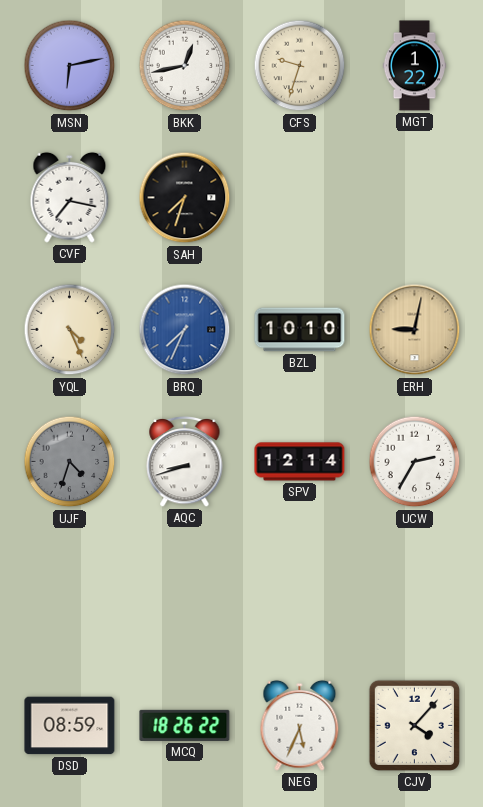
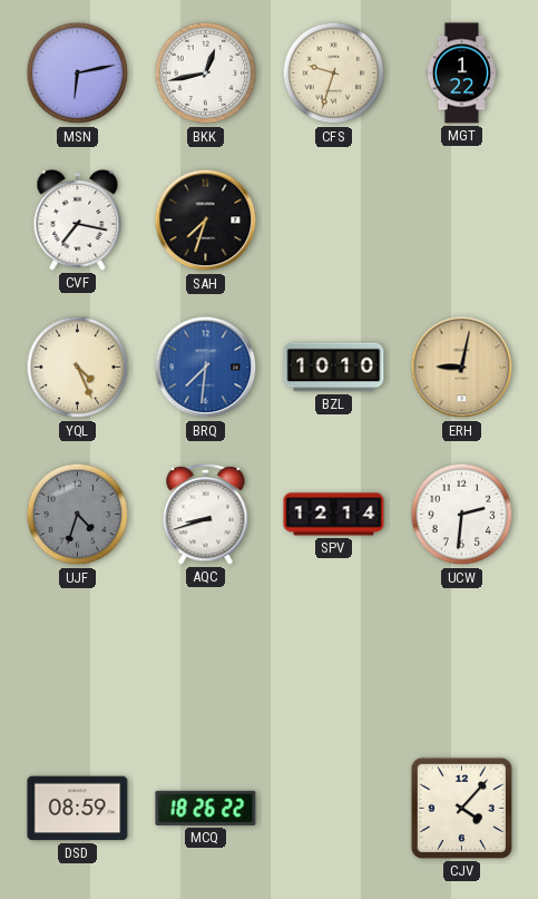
BRQ: 7:34 -> 7:31 (206, 368)
UCW: 2:35 -> 2:31 (462, 515)
NEG: 5:34 -> none (300, 725)
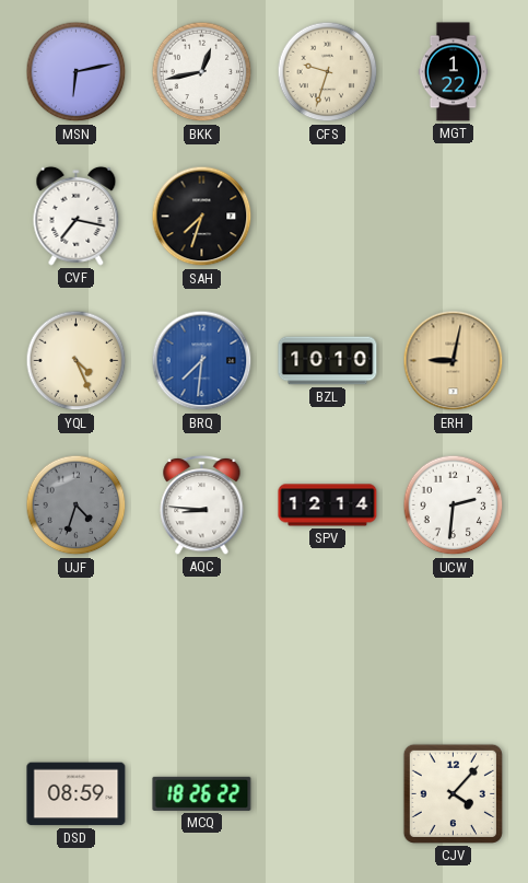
AQC: 8:42 -> 8:46 (202, 504)
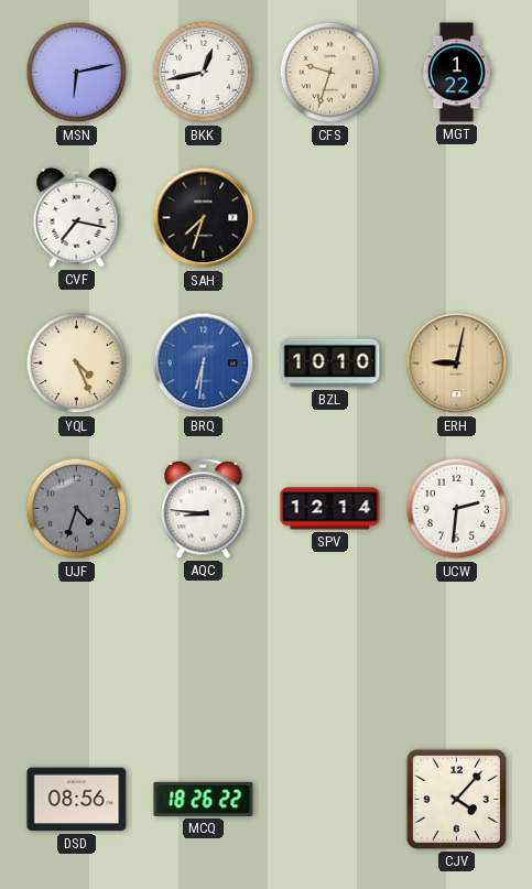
BRQ: 7:31 -> 6:31 (204, 364)
DSD: 08:59 -> 08:56 (77, 800)
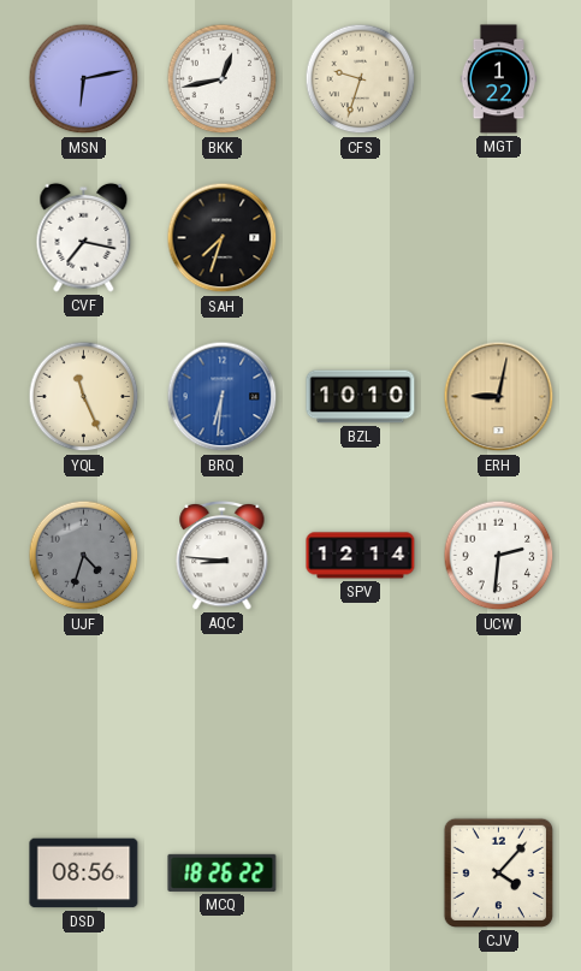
YQL: 4:26 -> 11:26 (84, 397)
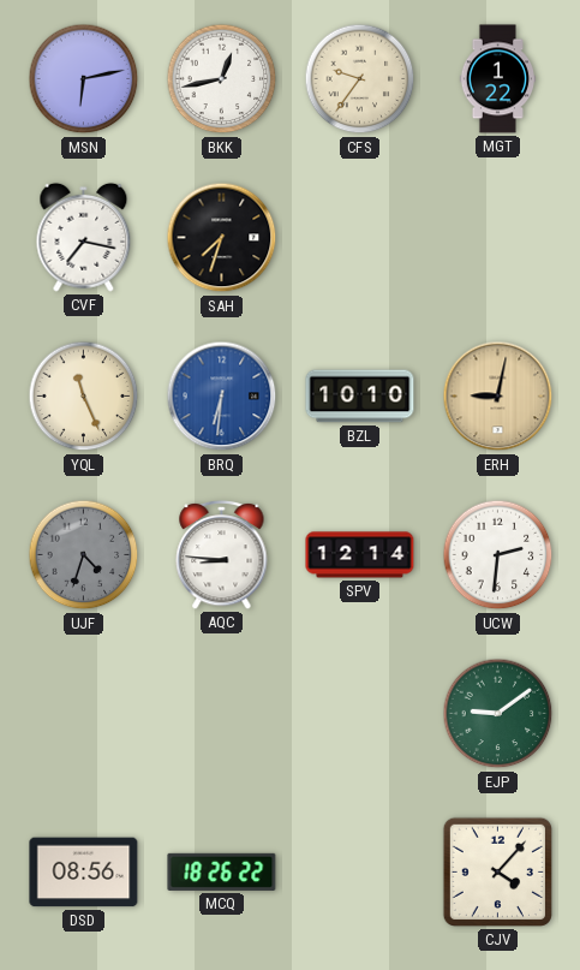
CFS: 9:33 -> 9:36 (360, 79)
EJP: none -> 9:09 (498, 714)
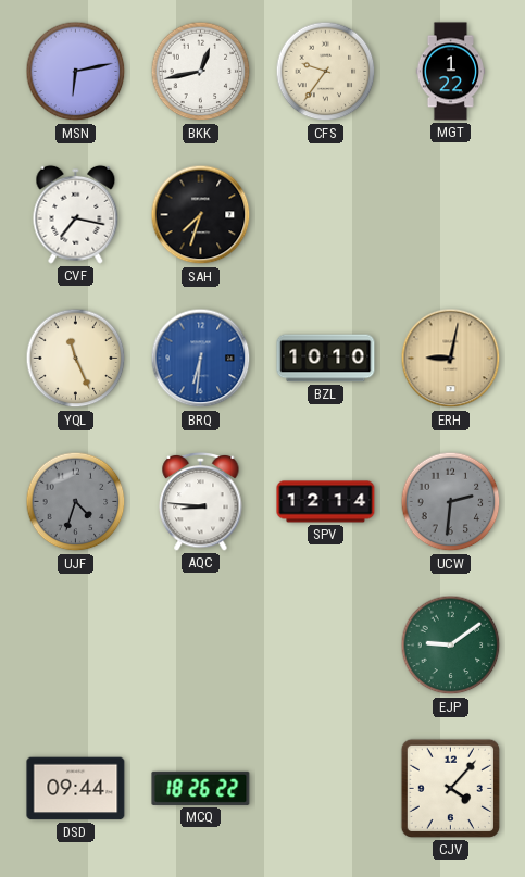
UCW dial: white -> grey (451, 502)
DSD: 08:56 -> 09:44 (76, 789)
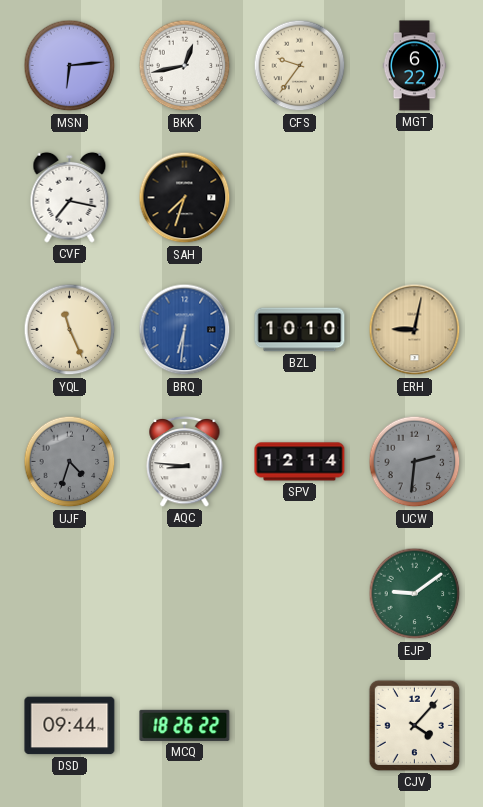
MSN: 6:13 -> 6:14 (70, 66)
MGT: 1:22 -> 6:22 (415, 66)
